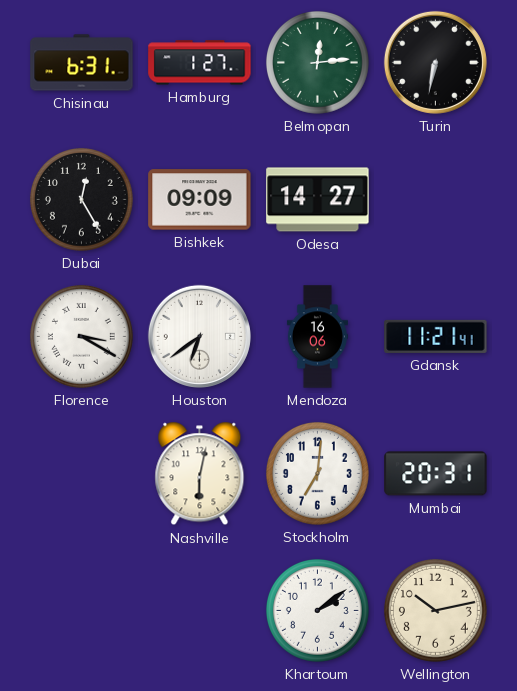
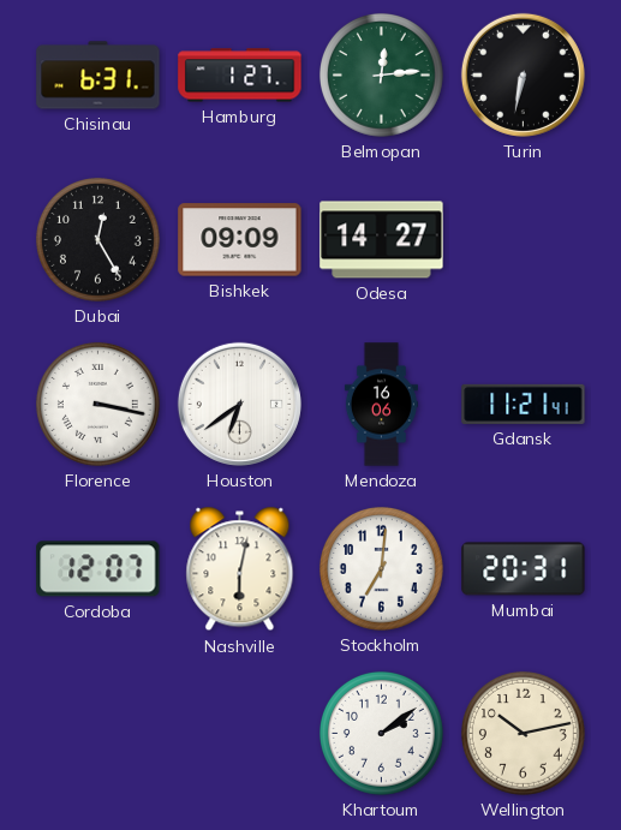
Florence: 3:20 -> 3:17 (97, 404)
Cordoba: none -> 12:07 (98, 569)
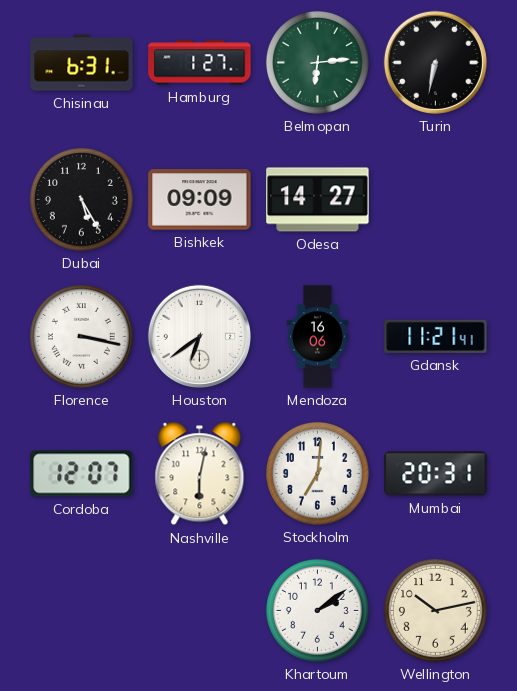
Belmopan: 12:14 -> 6:14 (317, 62)
Dubai: 12:25 -> 5:25 (81, 199)
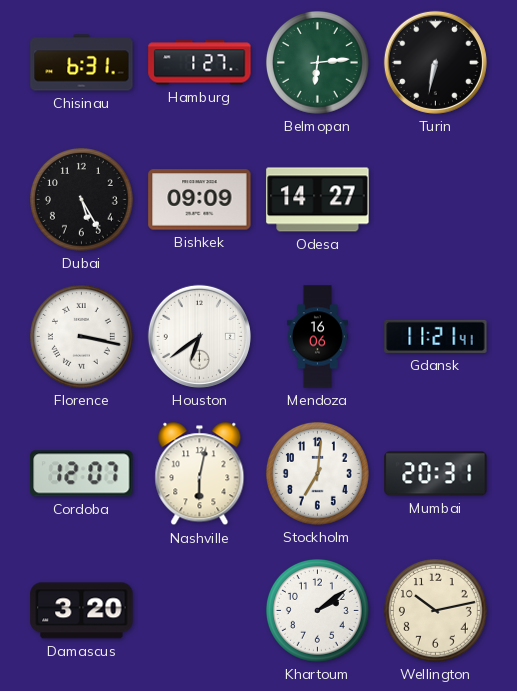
Damascus: none -> 3:20 (82, 611)
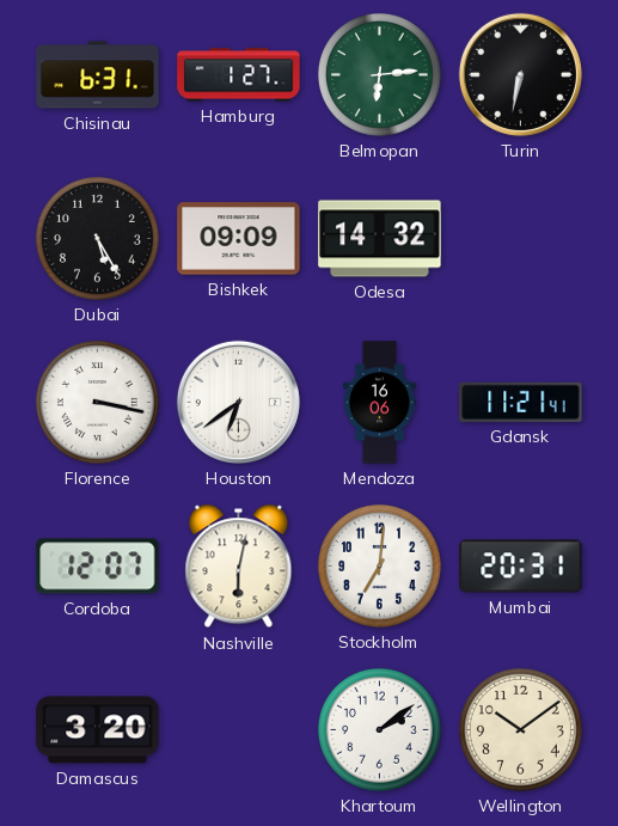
Odesa: 14:27 -> 14:32 (380, 239)
Wellington: 10:13 -> 10:09 (520, 729)
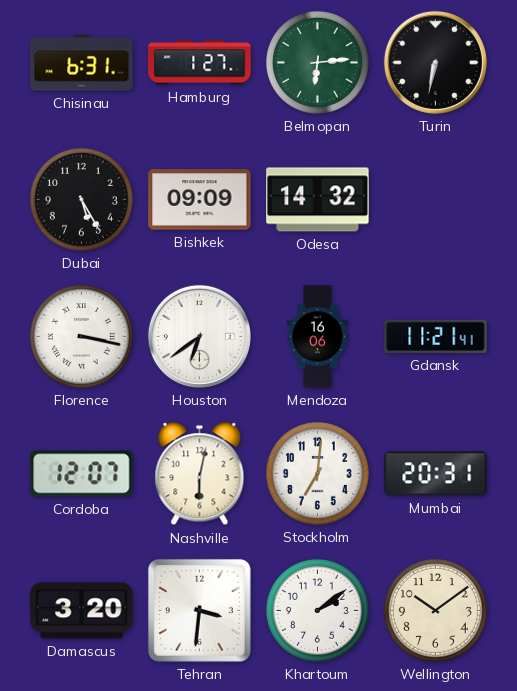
Tehran: none -> 3:31 (199, 610)
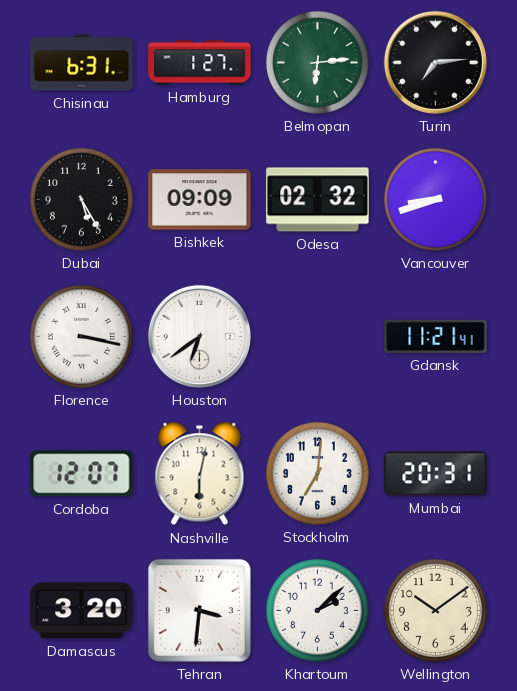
Turin: 6:32 -> 7:14 (435, 62)
Odesa: 14:32 -> 02:32 (318, 200)
Vancouver: none -> 8:42 (435, 199)
Mendoza: 16:06 -> none (317, 337)
Khartoum: 2:09 -> 2:08 (317, 610)
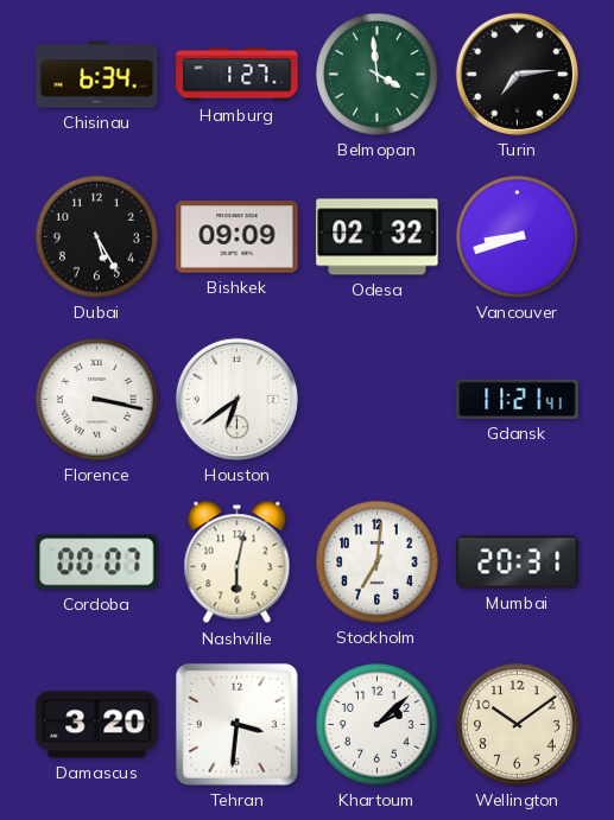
Chisinau: 6:31 -> 6:34 (97, 75)
Belmopan: 6:14 -> 3:59 (376, 74)
Cordoba: 12:07 -> 00:07 (97, 562)
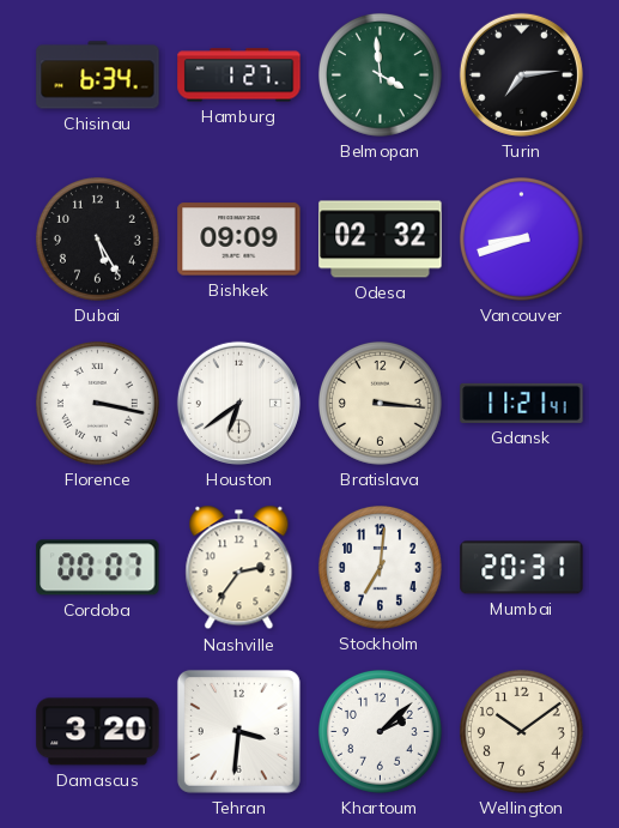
Bratislava: none -> 3:16 (380, 403)
Nashville: 6:02 -> 2:36 (239, 568)
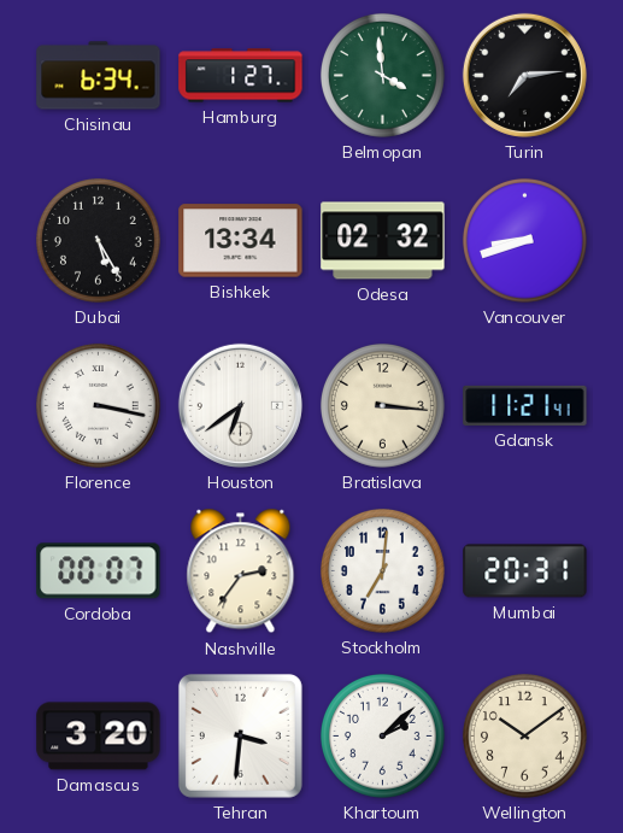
Bishkek: 09:09 -> 13:34 (241, 241)
